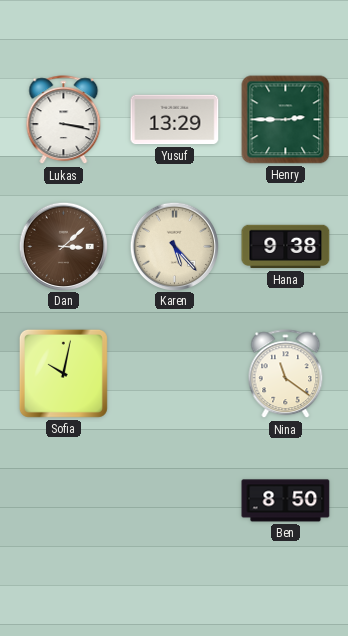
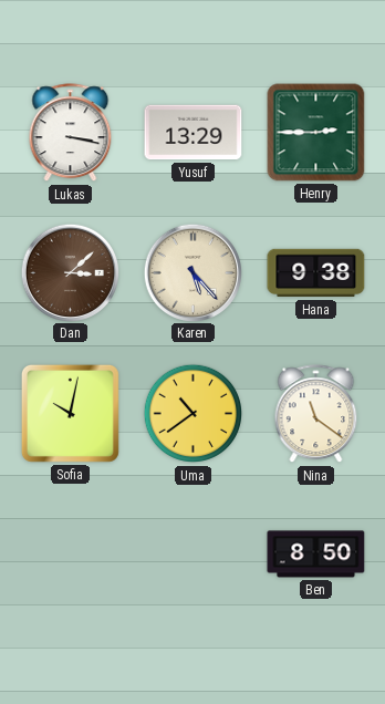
Uma: none -> 10:39 (194, 414)
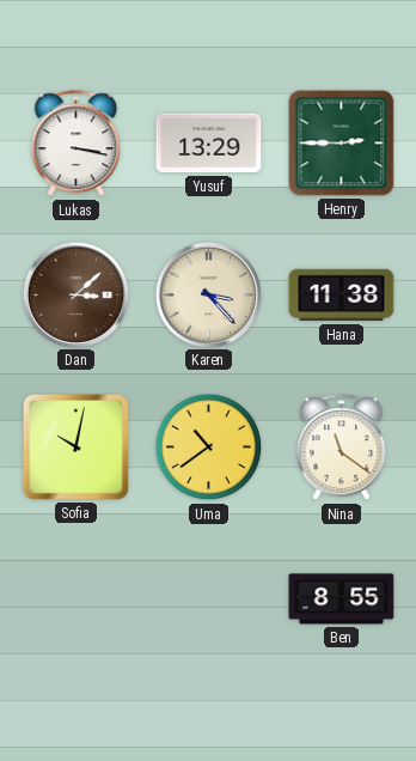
Karen: 5:23 -> 3:23 (208, 294)
Hana: 9:38 -> 11:38 (342, 296)
Ben: 8:50 -> 8:55 (342, 599)
